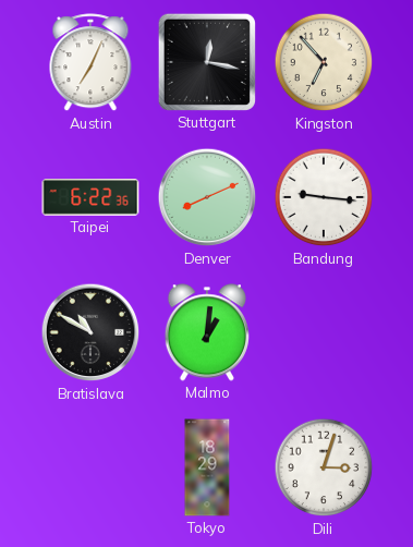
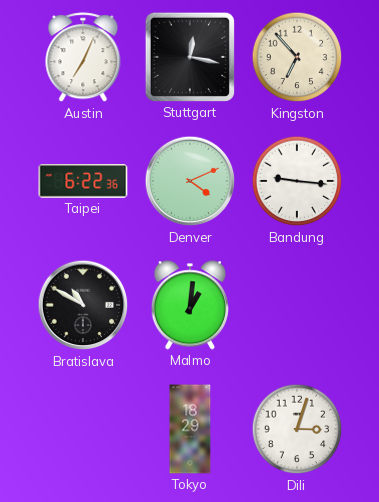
Denver: 8:11 -> 4:11 (190, 181)
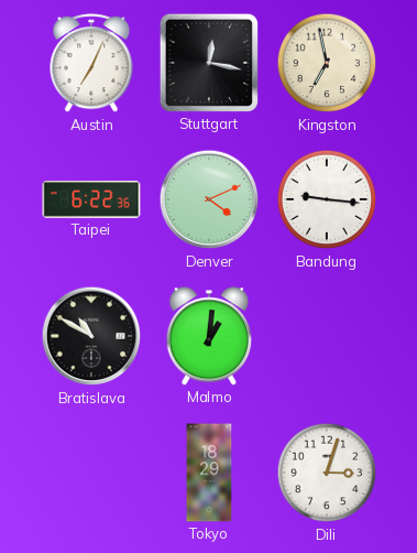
Kingston: 6:53 -> 6:58 (327, 63)
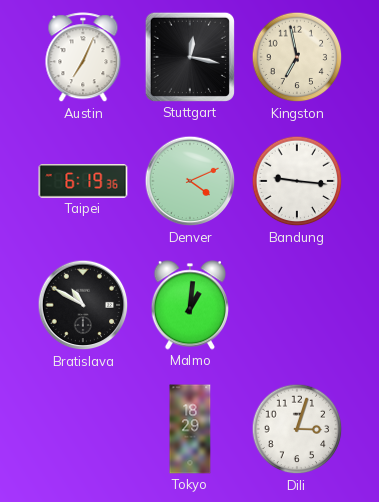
Taipei: 6:22 -> 6:19 (83, 181)
